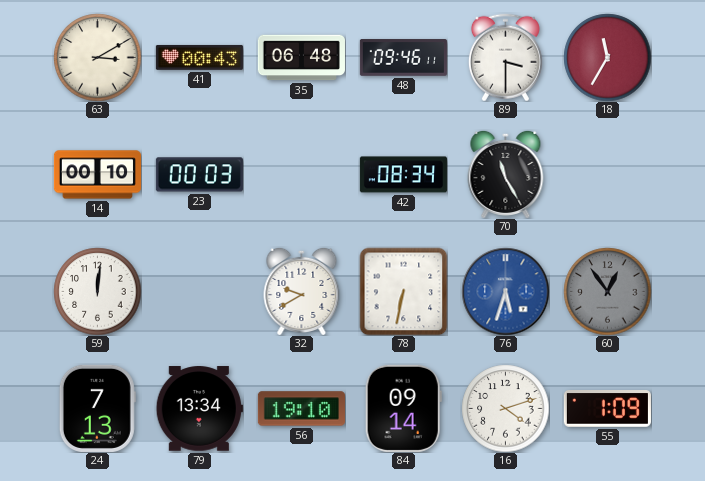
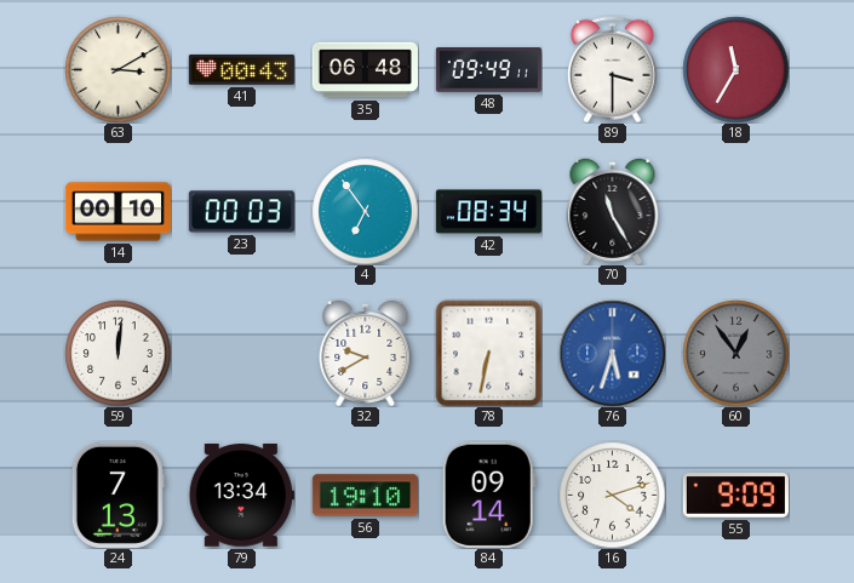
48: 09:46 -> 09:49 (488, 70)
4: none -> 6:54 (365, 211)
55: 1:09 -> 9:09 (735, 496)
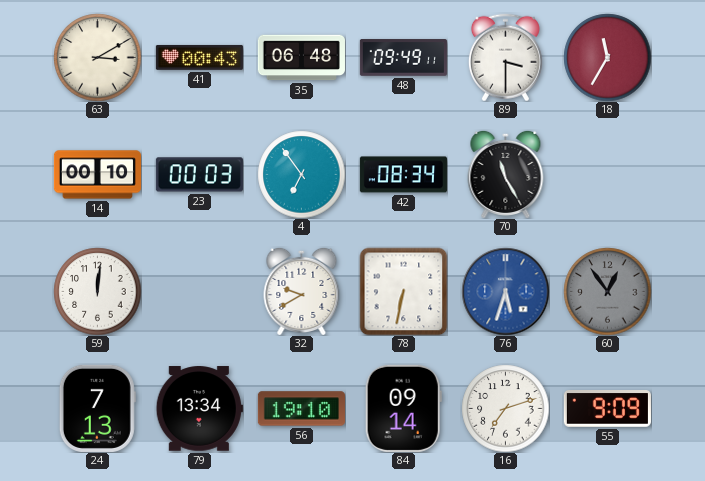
16: 4:12 -> 7:12 (505, 408)
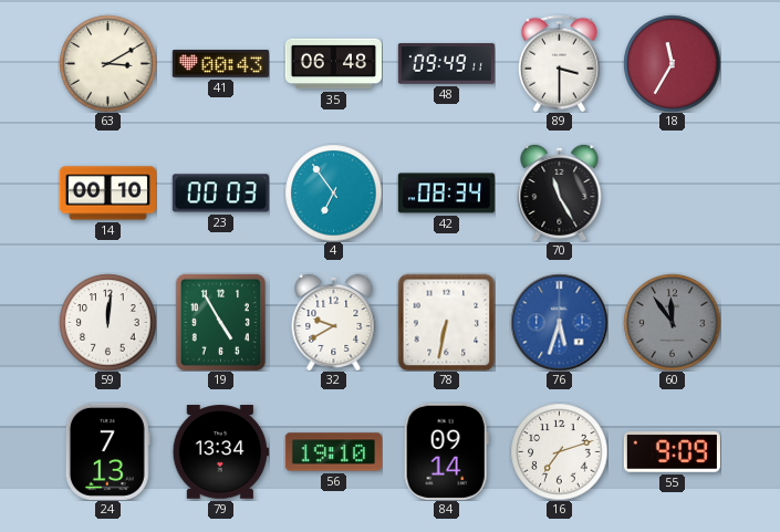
19: none -> 4:55 (220, 322)
60: 12:54 -> 11:54 (672, 322)
